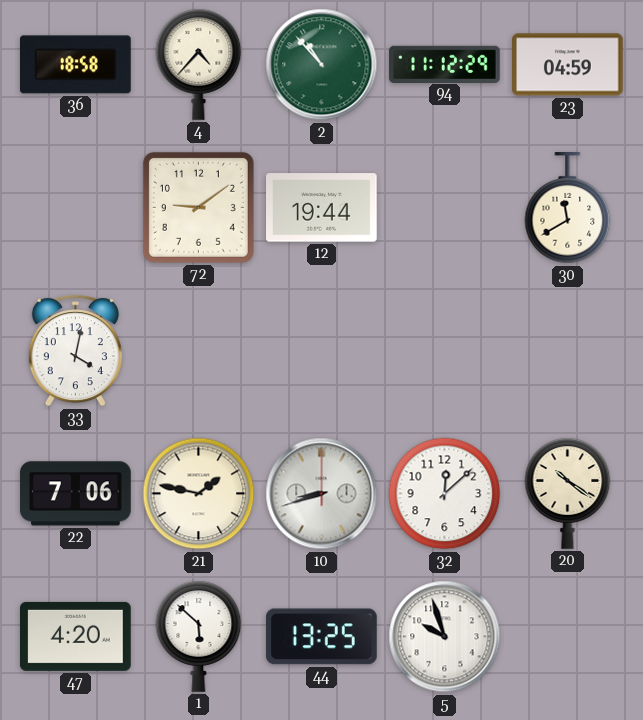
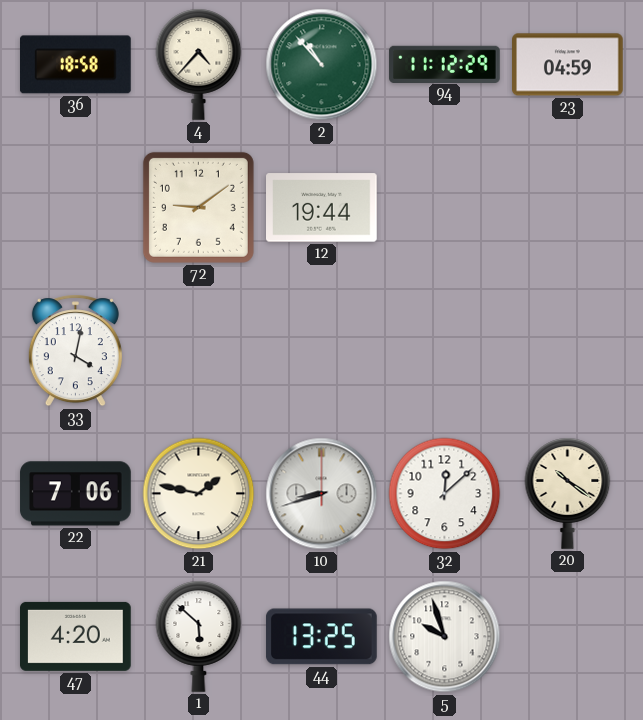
30: 11:40 -> none (568, 208)
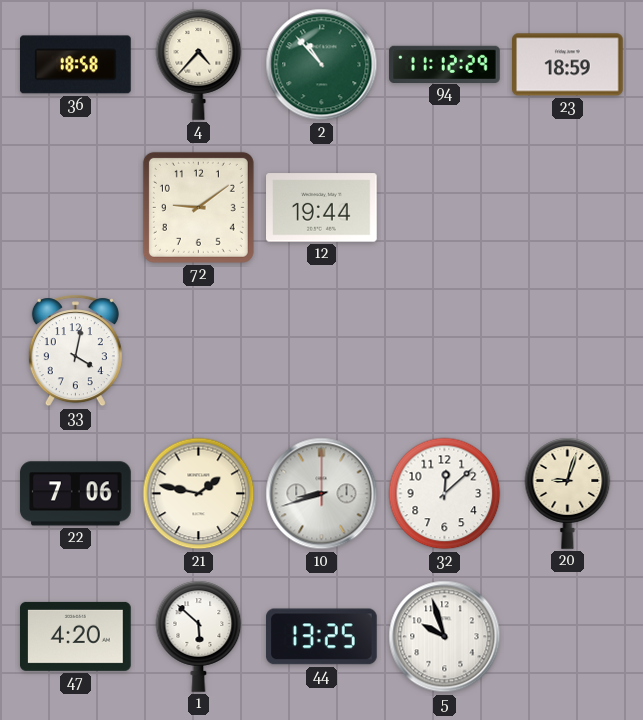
23: 04:59 -> 18:59 (568, 65)
20: 10:21 -> 9:03 (568, 493)
